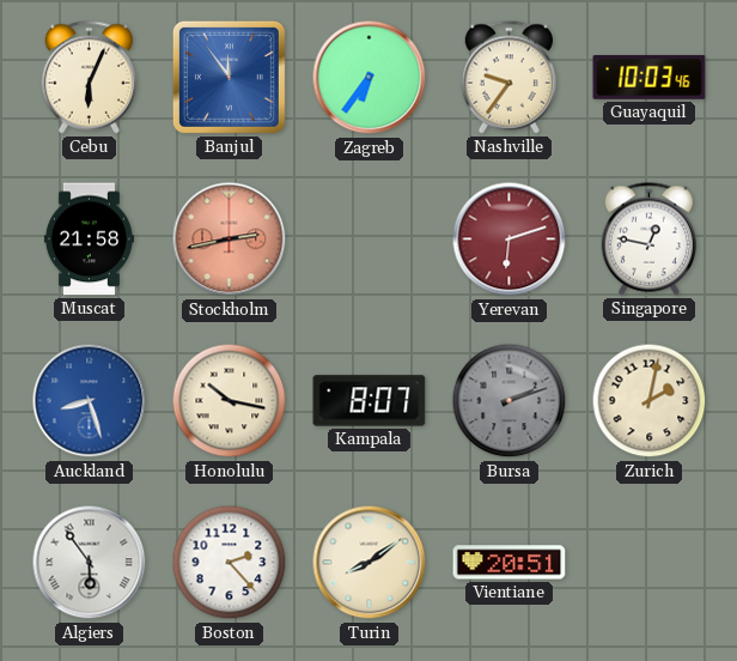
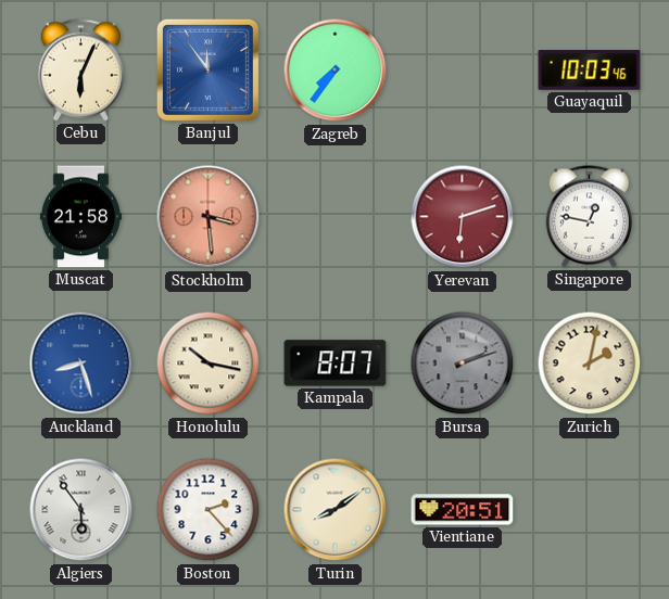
Zagreb: 6:36 -> 7:36 (336, 71)
Nashville: 9:36 -> none (508, 78)
Stockholm: 2:43 -> 3:29 (209, 217)
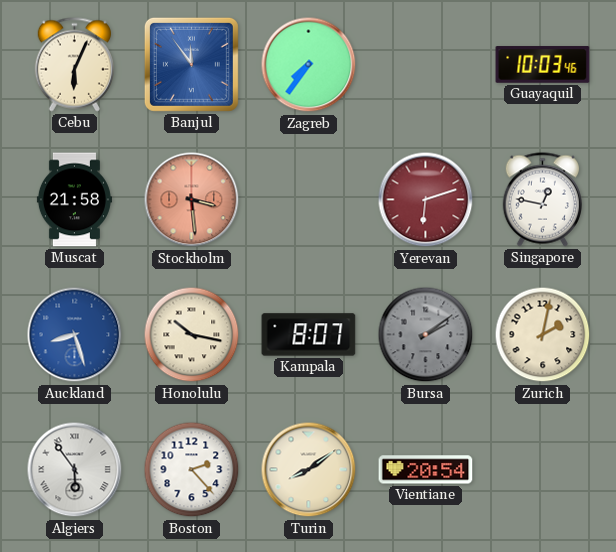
Bursa: 2:12 -> 2:09 (426, 335)
Vientiane: 20:51 -> 20:54 (426, 470)
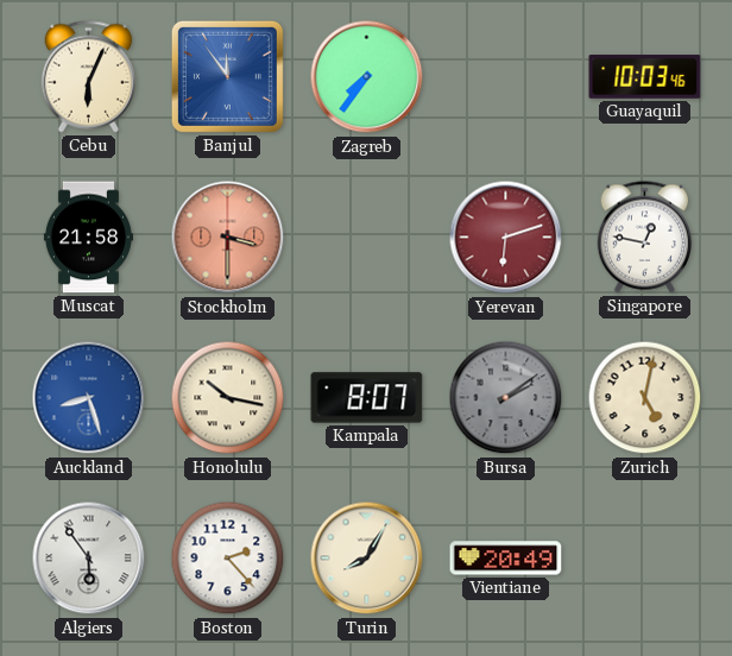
Stockholm: 3:29 -> 3:30 (228, 238)
Zurich: 2:02 -> 5:02 (645, 398)
Turin: 8:09 -> 8:05 (367, 559)
Vientiane: 20:54 -> 20:49 (506, 559)
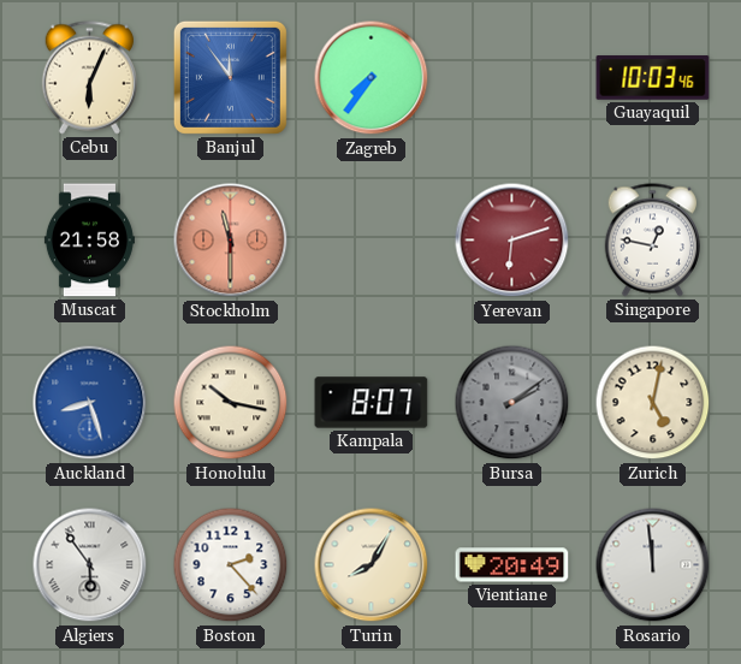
Stockholm: 3:30 -> 11:30 (231, 241)
Rosario: none -> 11:59 (653, 565)
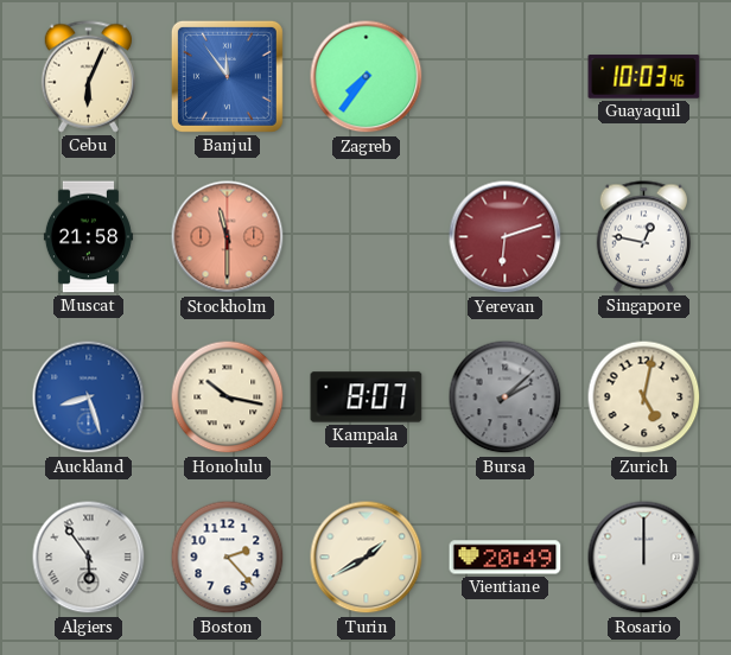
Bursa: 2:09 -> 2:08 (506, 398)
Turin: 8:05 -> 1:40 (367, 558)
Rosario: 11:59 -> 12:00 (644, 558)
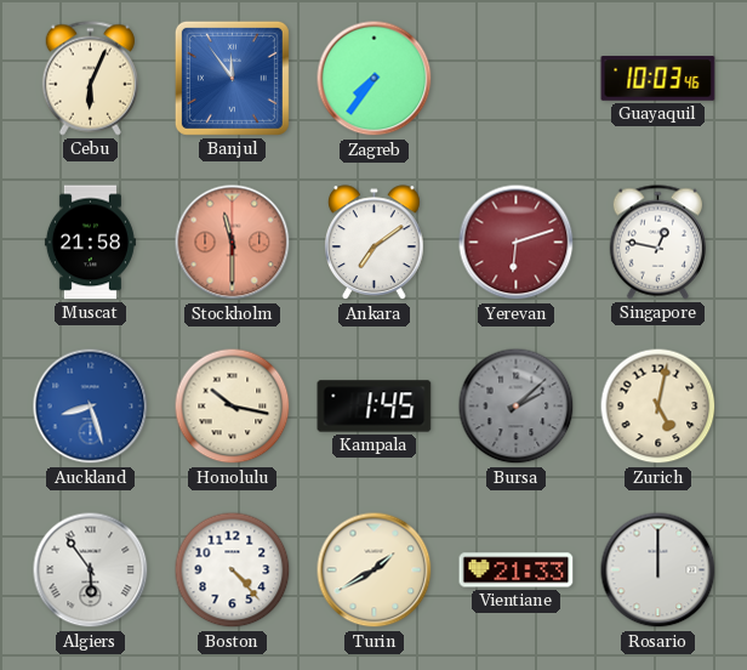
Ankara: none -> 7:09 (375, 243)
Kampala: 8:07 -> 1:45 (375, 407)
Boston: 2:23 -> 4:23 (233, 570)
Vientiane: 20:49 -> 21:33 (517, 570)
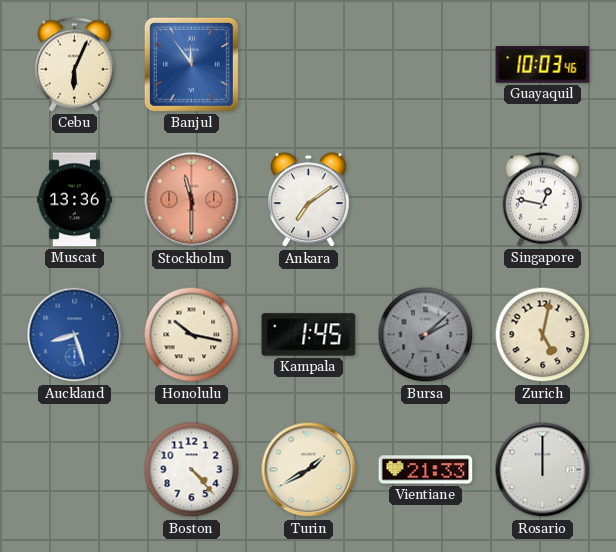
Zagreb: 7:36 -> none (375, 79)
Muscat: 21:58 -> 13:36 (74, 200)
Yerevan: 6:12 -> none (517, 243)
Algiers: 5:54 -> none (91, 570)
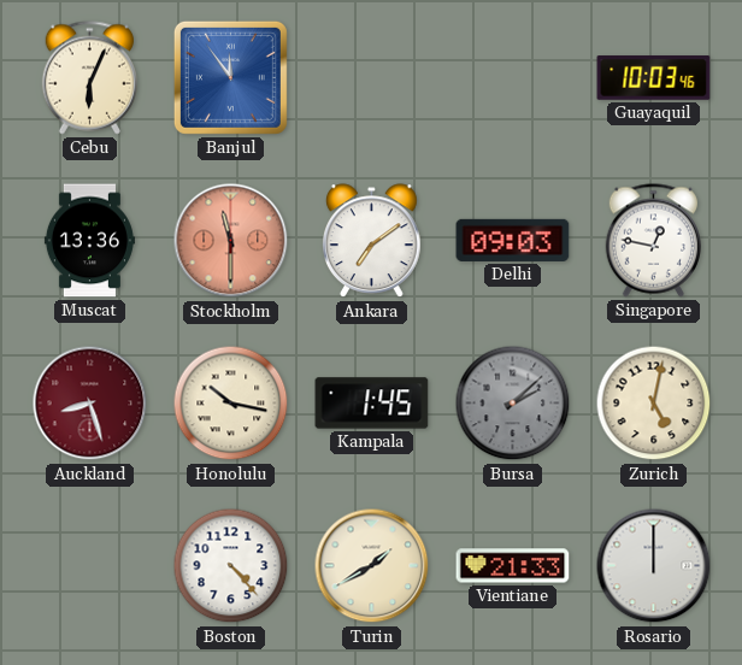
Delhi: none -> 09:03 (513, 240)
Auckland dial: blue -> burgundy (90, 404)
